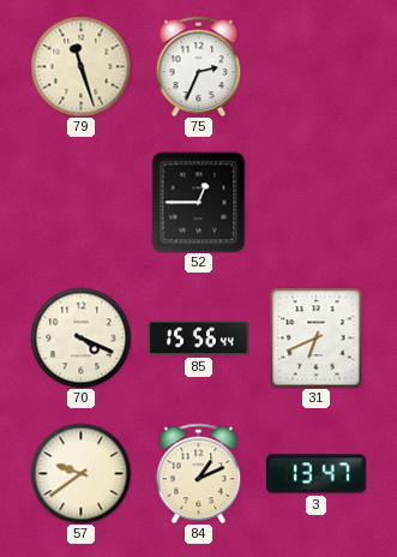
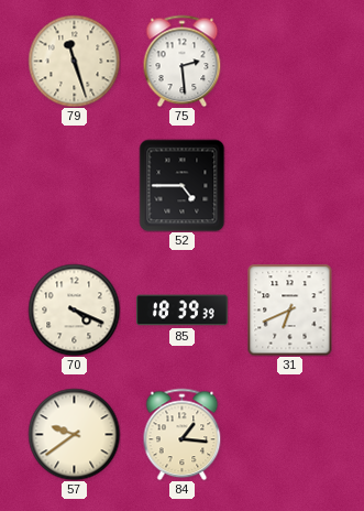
75: 2:34 -> 2:29 (183, 61)
52: 12:45 -> 4:45 (183, 185)
85: 15:56 -> 18:39 (183, 311)
84: 1:11 -> 1:16 (183, 434)
3: 13:47 -> none (317, 474)
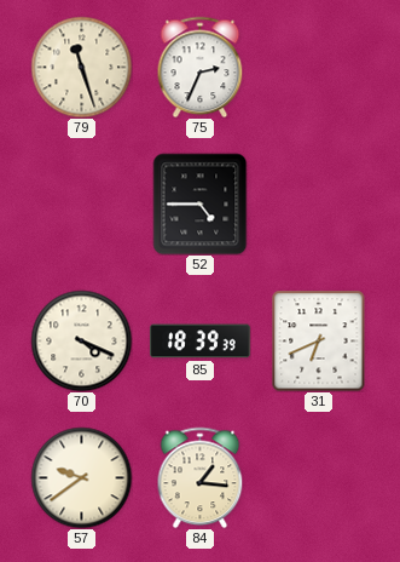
75: 2:29 -> 2:34 (201, 67)
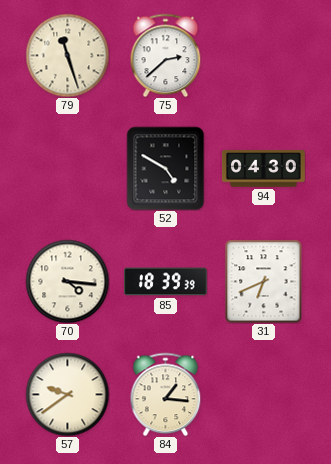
75: 2:34 -> 2:38 (166, 55)
52: 4:45 -> 4:50 (166, 168)
94: none -> 04:30 (264, 169)
70: 4:19 -> 4:16 (67, 281)
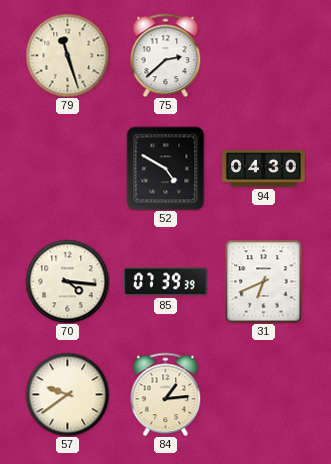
85: 18:39 -> 07:39 (166, 282)
84: 1:16 -> 1:14 (166, 394)
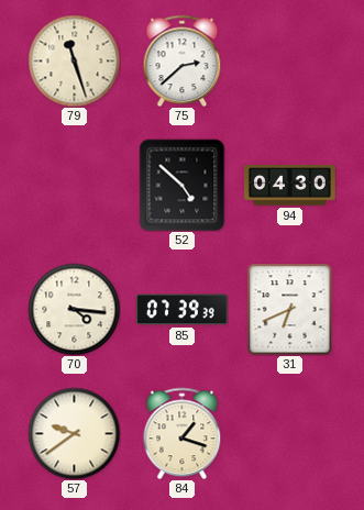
52: 4:50 -> 4:52 (183, 185)
84: 1:14 -> 1:18 (183, 433)
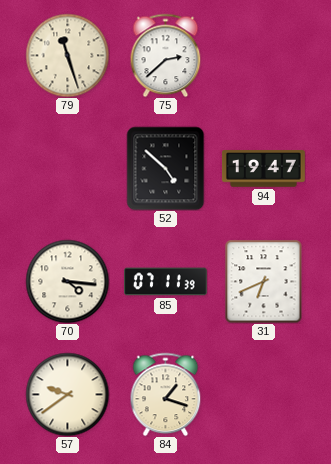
94: 04:30 -> 19:47 (264, 169)
85: 07:39 -> 07:11 (166, 282)
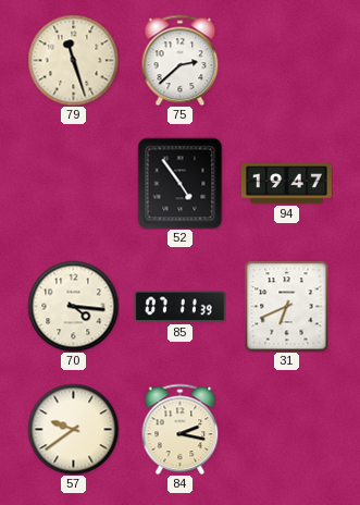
52: 4:52 -> 4:54 (181, 183)
84: 1:18 -> 2:17 (181, 429)
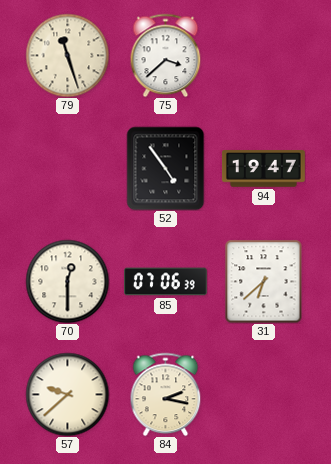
75: 2:38 -> 3:38 (166, 55)
70: 4:16 -> 12:30 (67, 281)
85: 07:11 -> 07:06 (166, 282)
31: 6:41 -> 6:38 (264, 281)
57: 9:39 -> 9:38 (67, 394)
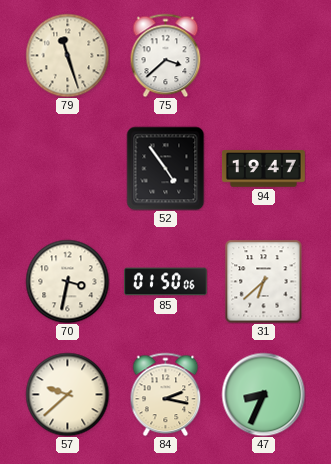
70: 12:30 -> 3:32 (67, 281)
85: 07:06 -> 01:50 (166, 282)
47: none -> 8:34 (263, 394)
